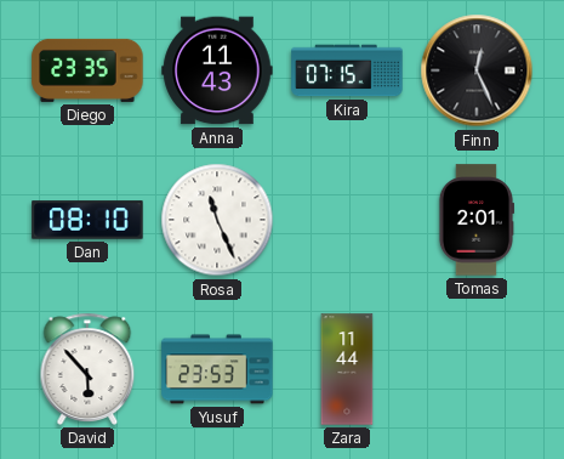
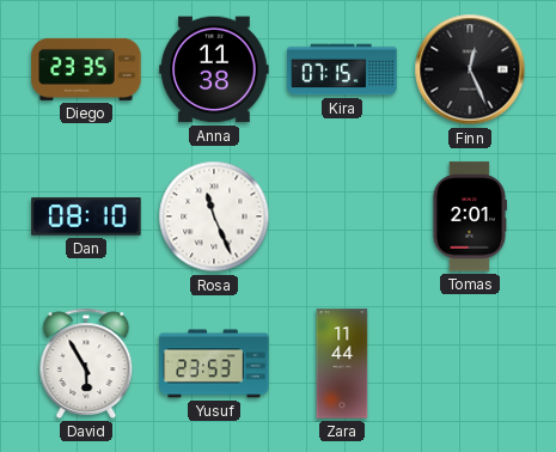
Anna: 11:43 -> 11:38 (214, 69)
David: 5:53 -> 5:55 (86, 364)
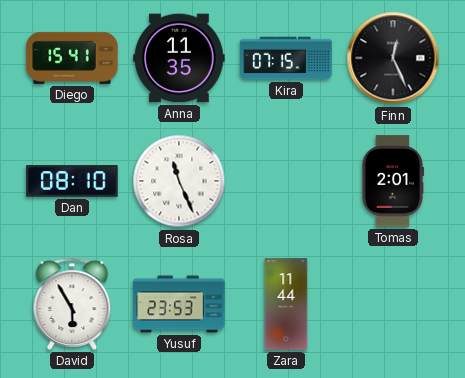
Diego: 23:35 -> 15:41 (72, 58)
Anna: 11:38 -> 11:35 (179, 58)
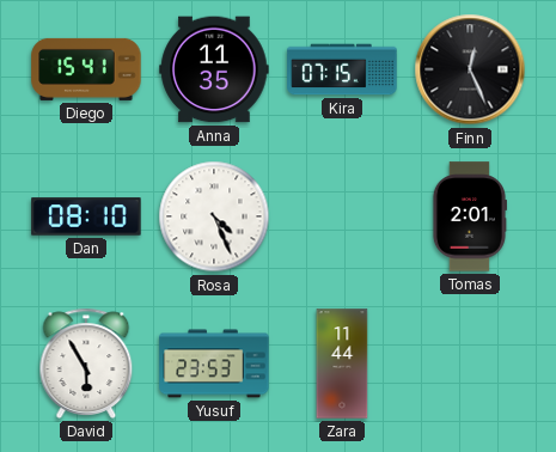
Rosa: 11:26 -> 4:26 (214, 216)
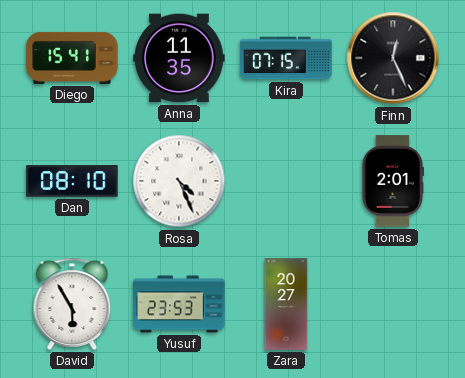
Zara: 11:44 -> 20:27 (286, 304)
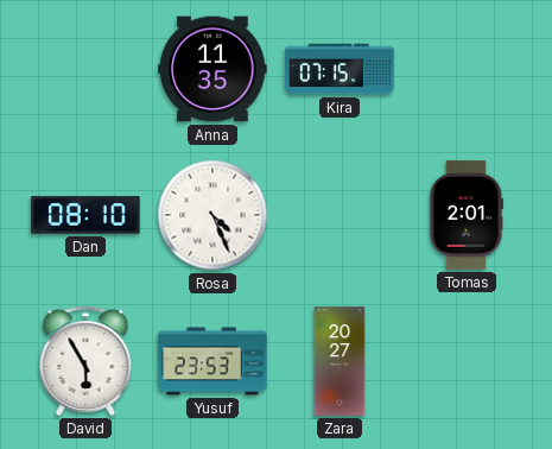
Diego: 15:41 -> none (72, 58)
Finn: 12:26 -> none (393, 58)
